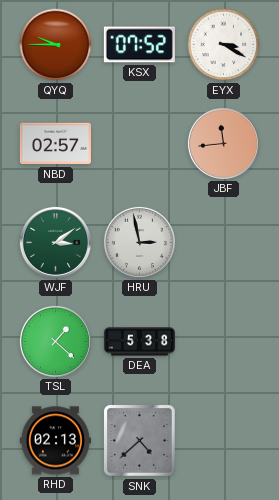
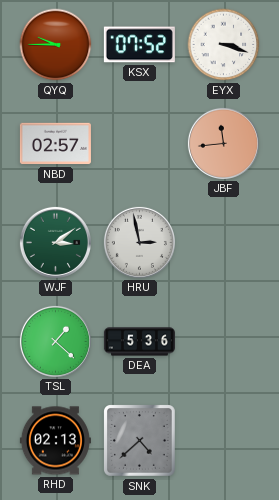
EYX: 3:20 -> 3:18 (224, 45)
DEA: 5:38 -> 5:36 (139, 342)
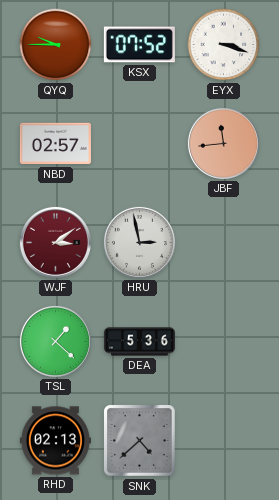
WJF dial: green -> burgundy (55, 242)
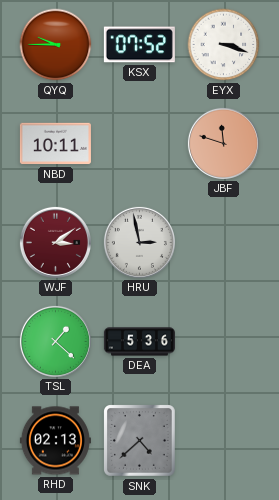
NBD: 02:57 -> 10:11 (55, 144)
JBF: 11:44 -> 11:48 (223, 143)
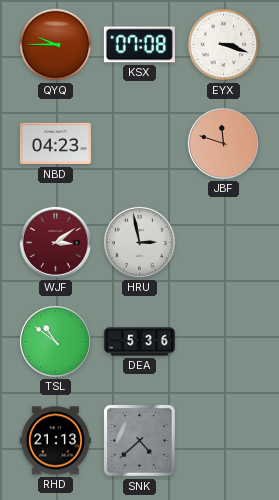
KSX: 07:52 -> 07:08 (139, 45)
NBD: 10:11 -> 04:23 (55, 144)
TSL: 1:22 -> 10:51 (55, 341)
RHD: 02:13 -> 21:13 (55, 441)
